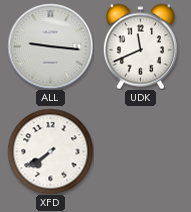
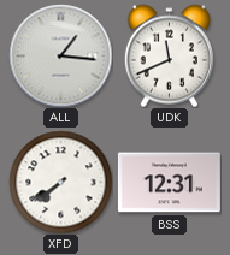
ALL: 9:16 -> 1:16 (60, 55)
BSS: none -> 12:31 (169, 183)
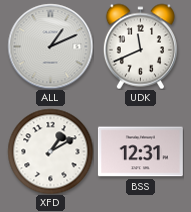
ALL: 1:16 -> 1:11 (50, 46)
XFD: 7:39 -> 1:10 (50, 151)
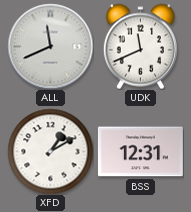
ALL: 1:11 -> 11:41 (50, 46)
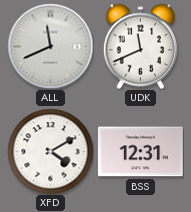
XFD: 1:10 -> 4:10 (50, 151)
